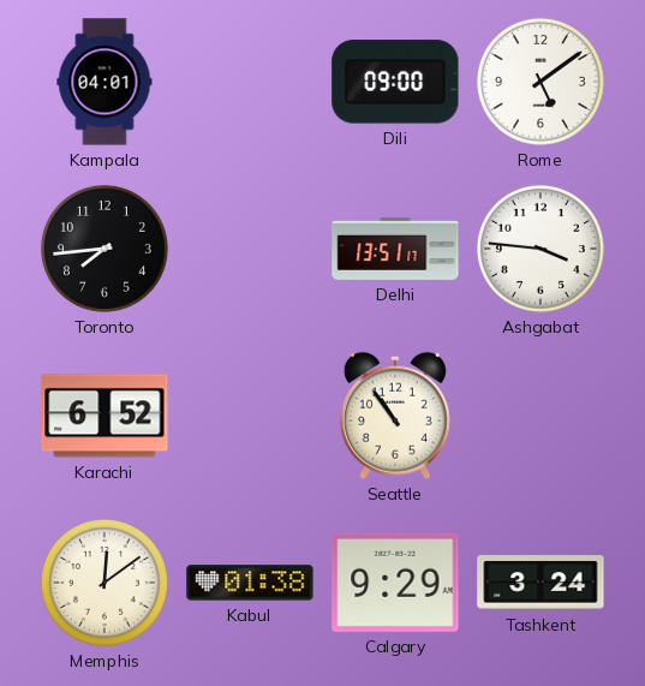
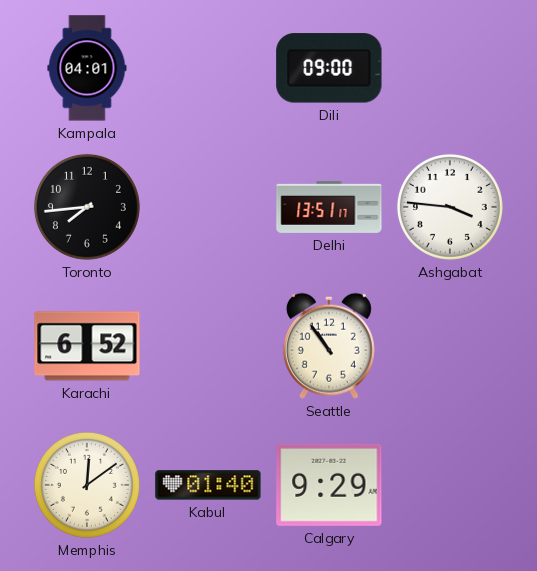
Rome: 5:09 -> none (541, 82)
Kabul: 01:38 -> 01:40 (208, 485)
Tashkent: 3:24 -> none (541, 583)
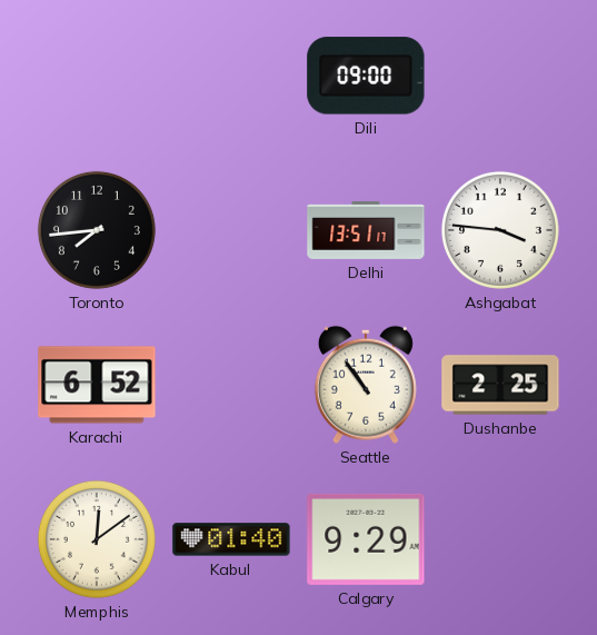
Kampala: 04:01 -> none (87, 68)
Dushanbe: none -> 2:25 (500, 385)
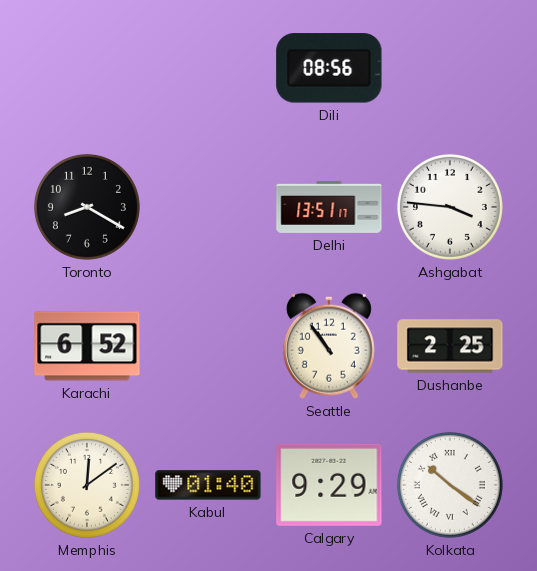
Dili: 09:00 -> 08:56 (329, 68)
Toronto: 7:44 -> 8:20 (87, 207)
Kolkata: none -> 10:21 (450, 485)
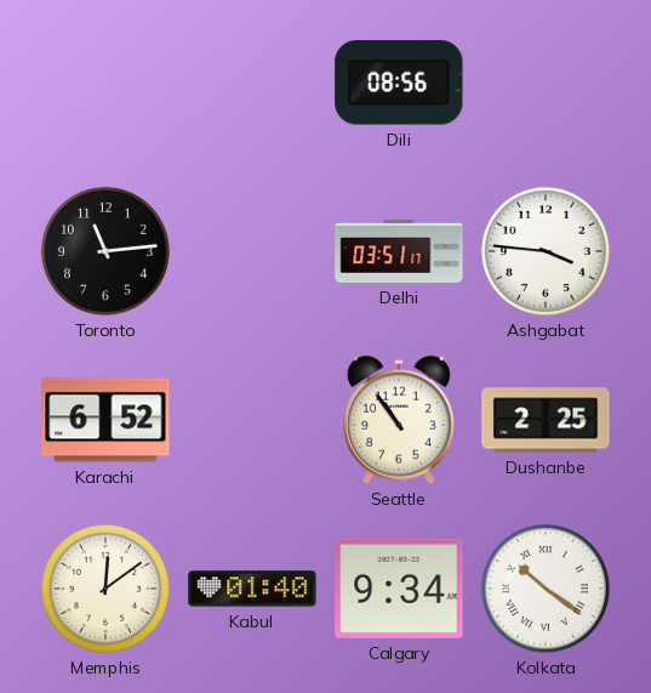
Toronto: 8:20 -> 11:14 (105, 251)
Delhi: 13:51 -> 03:51 (399, 251)
Calgary: 9:29 -> 9:34 (399, 589)
